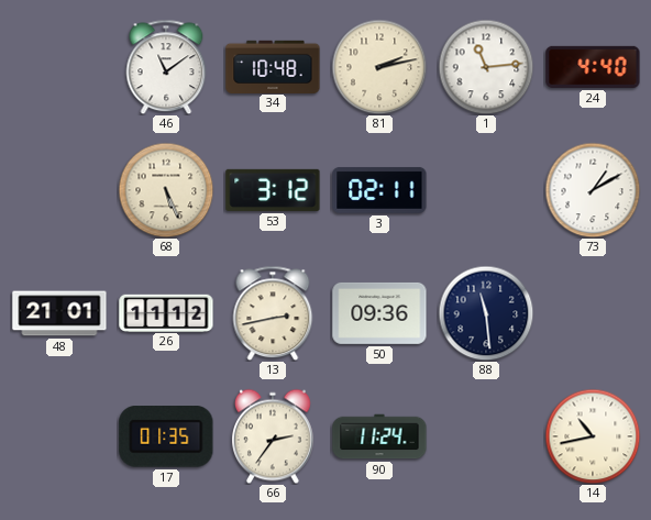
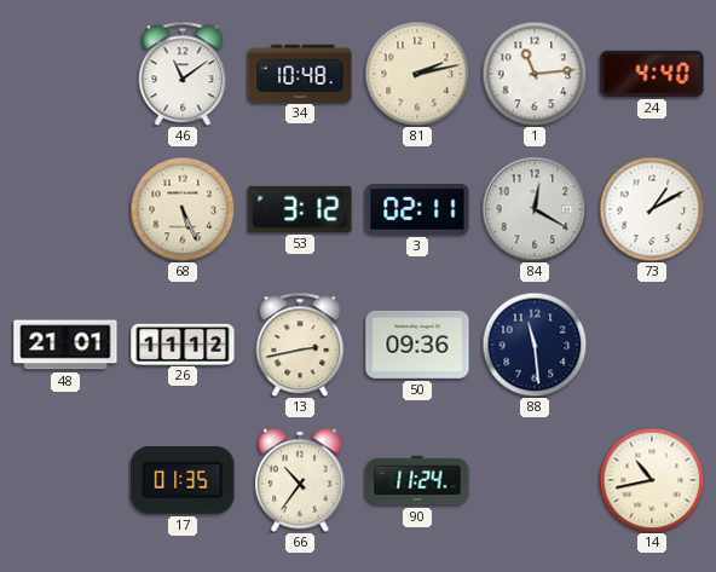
84: none -> 12:20 (535, 209)
66: 2:36 -> 10:36 (300, 480)
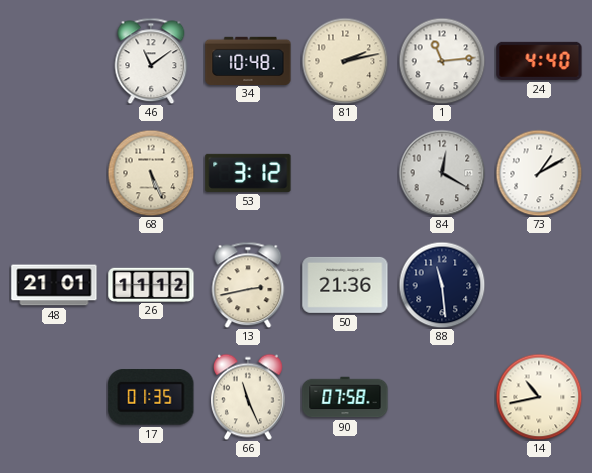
3: 02:11 -> none (417, 209)
50: 09:36 -> 21:36 (345, 285)
66: 10:36 -> 11:26 (248, 397)
90: 11:24 -> 07:58 (345, 397)
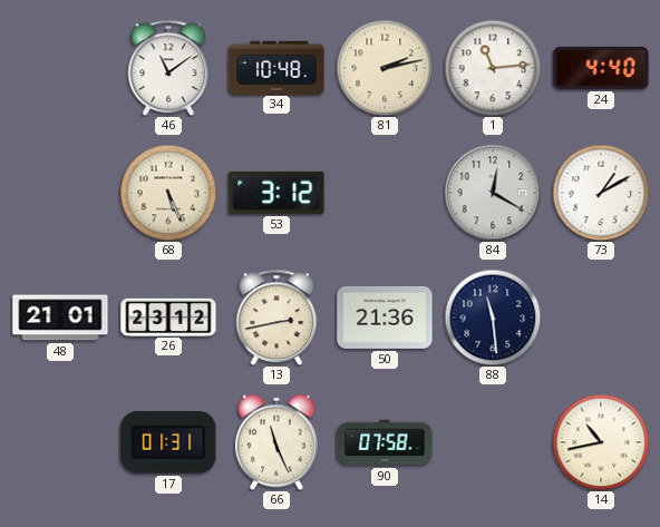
26: 11:12 -> 23:12 (168, 316)
17: 01:35 -> 01:31 (168, 443)
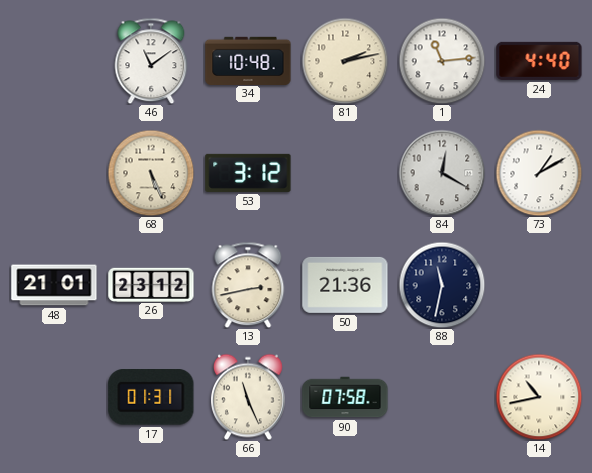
88: 11:29 -> 11:32 (442, 285)
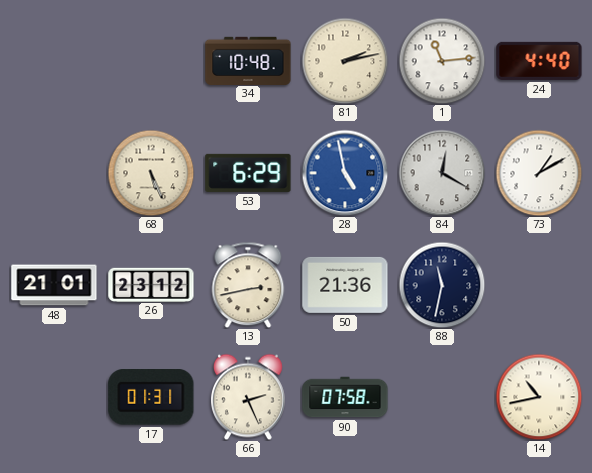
46: 11:09 -> none (151, 61)
53: 3:12 -> 6:29 (248, 173)
28: none -> 4:58 (345, 173)
66: 11:26 -> 2:26 (248, 397)
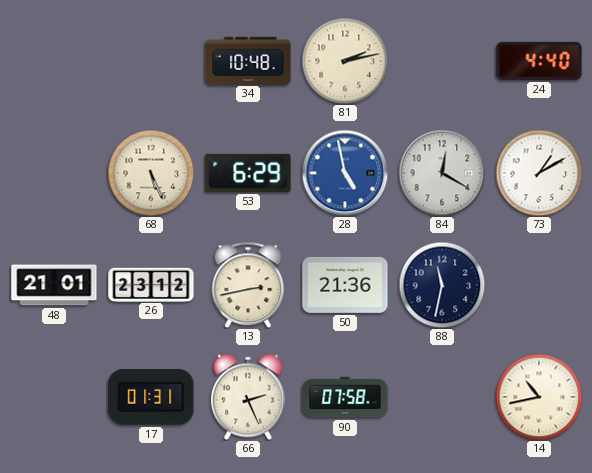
1: 11:14 -> none (442, 61)
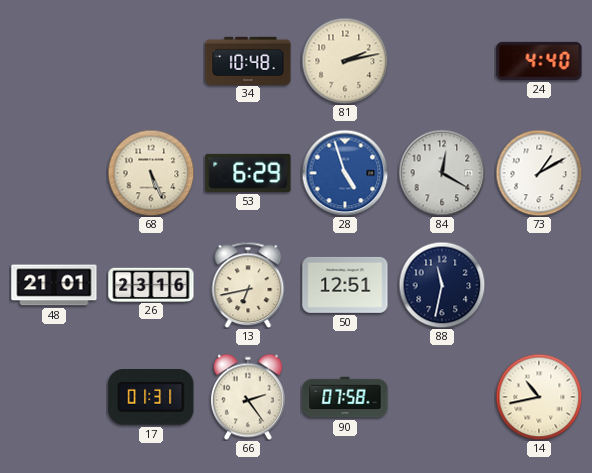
28: 4:58 -> 4:57 (345, 173)
26: 23:12 -> 23:16 (151, 284)
13: 2:43 -> 6:43 (248, 285)
50: 21:36 -> 12:51 (345, 285)
66: 2:26 -> 2:24 (248, 397)
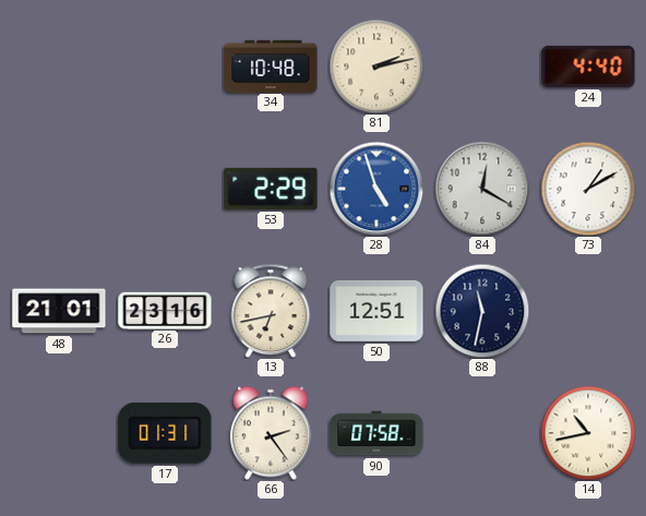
68: 5:26 -> none (151, 173)
53: 6:29 -> 2:29 (271, 189)
